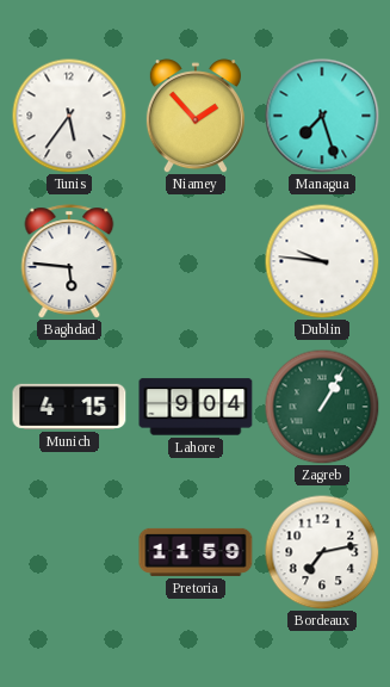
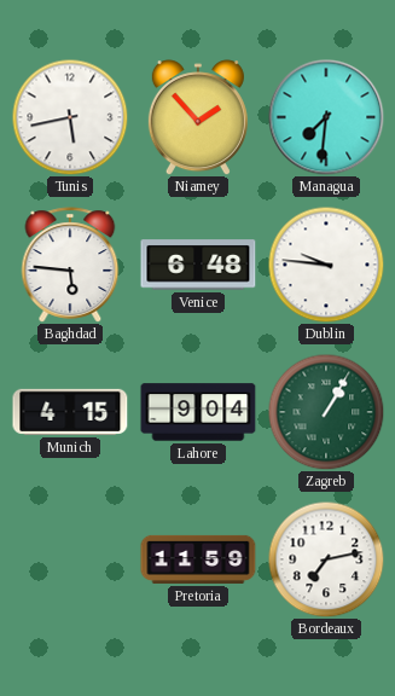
Tunis: 5:36 -> 5:43 (70, 117)
Managua: 7:27 -> 7:31 (326, 117)
Venice: none -> 6:48 (198, 265)
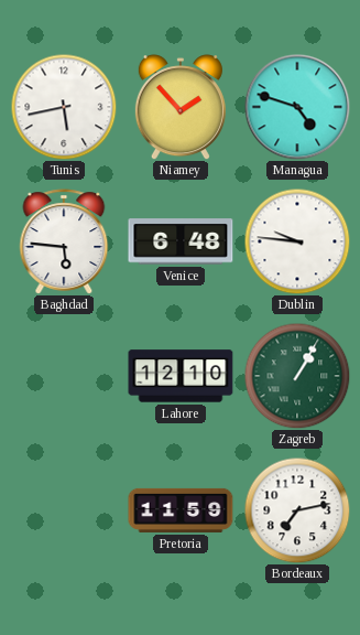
Managua: 7:31 -> 4:48 (297, 107)
Munich: 4:15 -> none (70, 412)
Lahore: 9:04 -> 12:10 (181, 376)
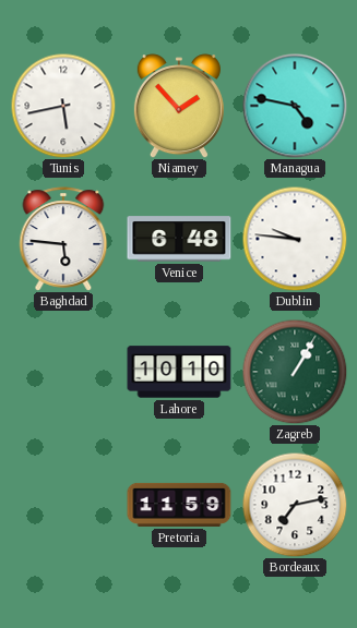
Managua: 4:48 -> 4:47 (295, 106)
Lahore: 12:10 -> 10:10 (179, 372)
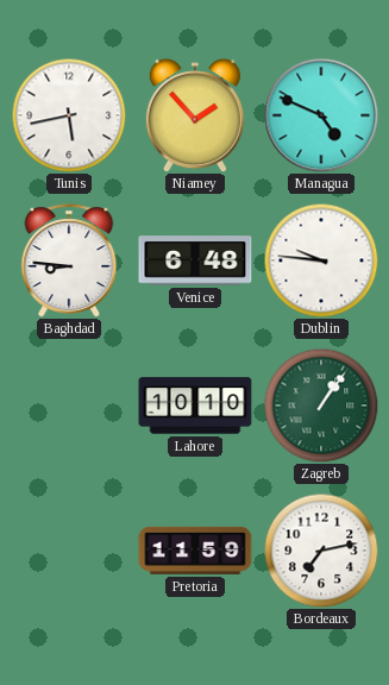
Managua: 4:47 -> 4:49 (321, 115)
Baghdad: 5:46 -> 8:46 (69, 260)
Zagreb: 1:05 -> 1:06 (321, 406)
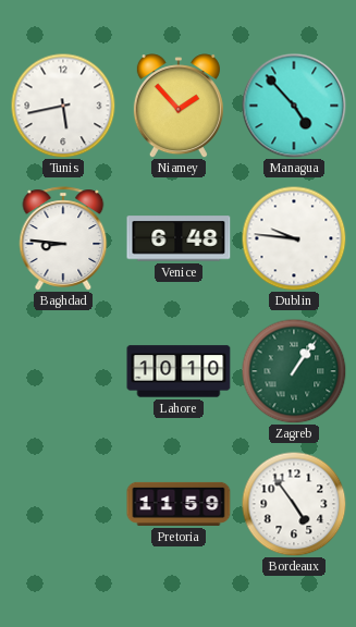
Managua: 4:49 -> 4:53 (294, 106)
Bordeaux: 7:13 -> 4:54 (294, 504)
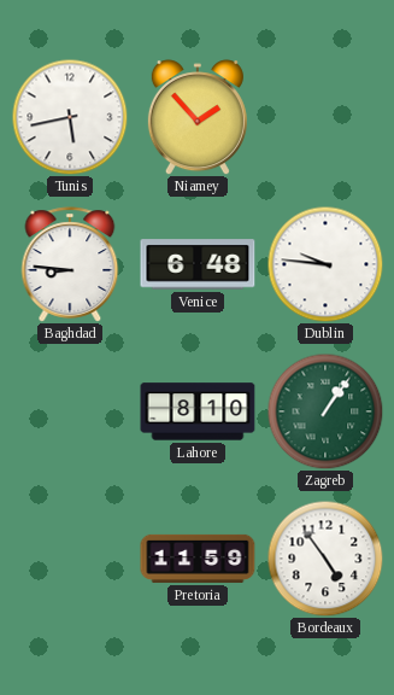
Managua: 4:53 -> none (294, 106)
Lahore: 10:10 -> 8:10 (198, 411)
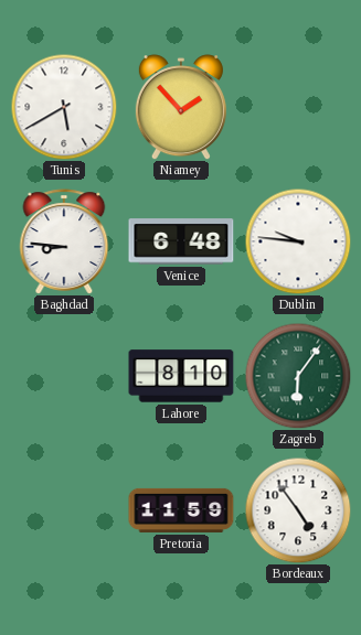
Tunis: 5:43 -> 5:40 (64, 107)
Zagreb: 1:06 -> 6:06 (298, 376)
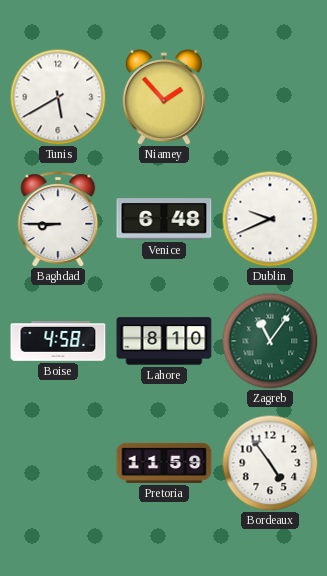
Baghdad: 8:46 -> 8:45 (58, 219)
Dublin: 9:46 -> 9:41 (270, 219)
Boise: none -> 4:58 (58, 342)
Zagreb: 6:06 -> 11:06 (270, 341)
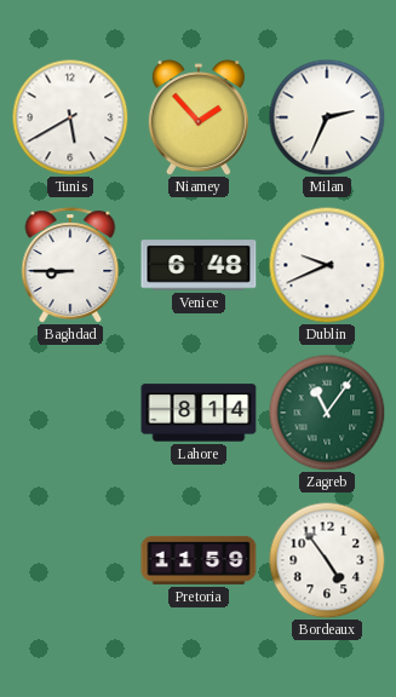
Milan: none -> 2:34 (327, 117)
Boise: 4:58 -> none (58, 342)
Lahore: 8:10 -> 8:14 (199, 413)
